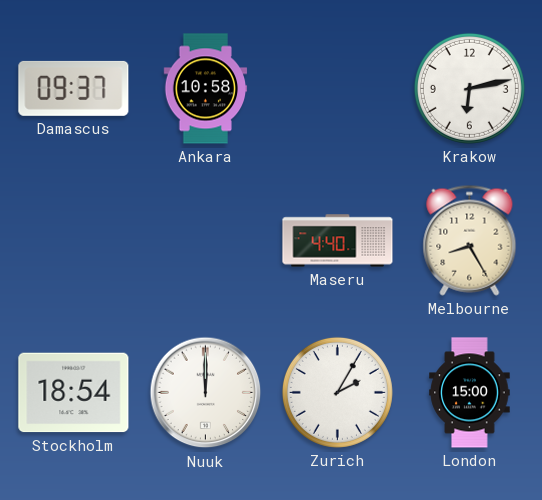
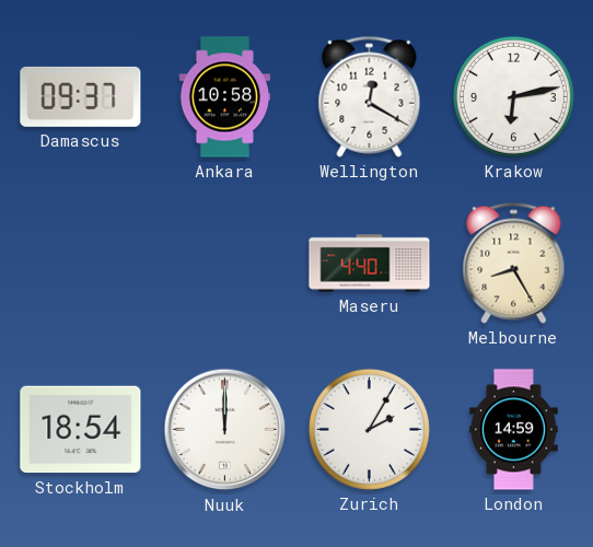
Wellington: none -> 12:20 (370, 96)
London: 15:00 -> 14:59 (514, 430)
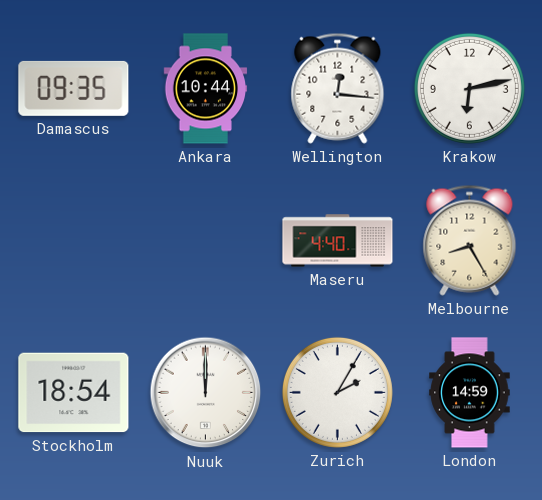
Damascus: 09:37 -> 09:35 (74, 88)
Ankara: 10:58 -> 10:44 (206, 89)
Wellington: 12:20 -> 12:16 (338, 88)
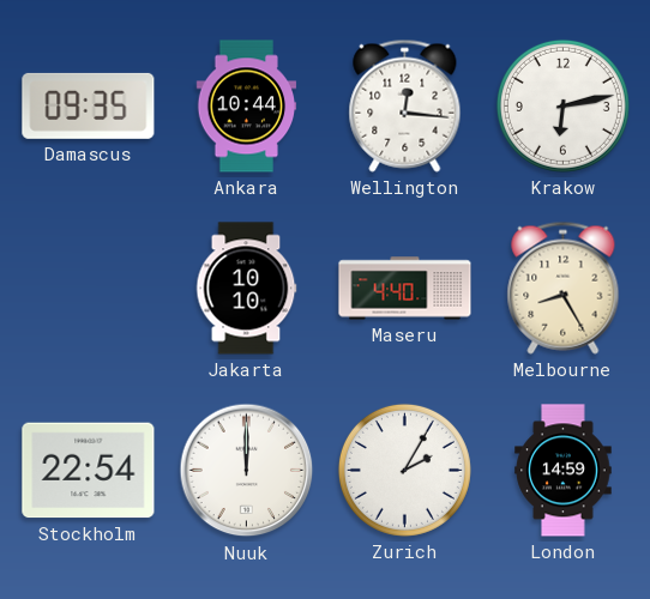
Jakarta: none -> 10:10 (247, 289)
Stockholm: 18:54 -> 22:54 (89, 471)
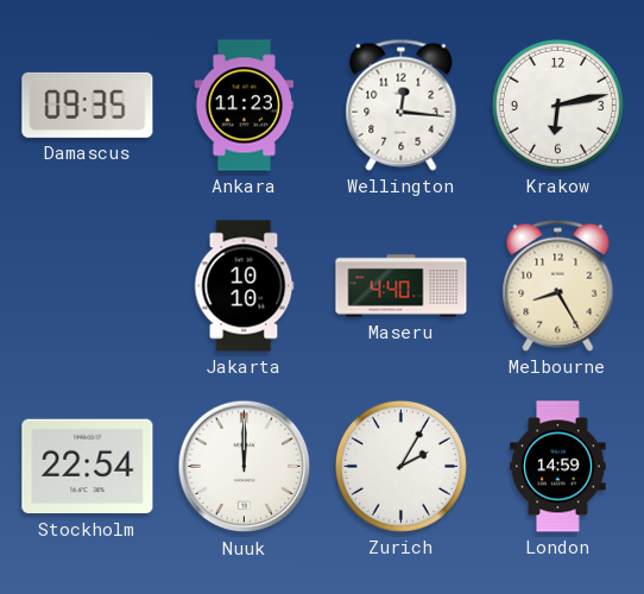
Ankara: 10:44 -> 11:23 (245, 106)
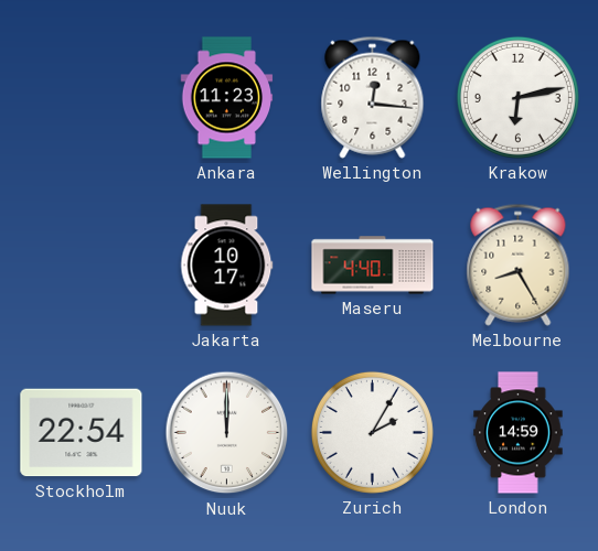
Damascus: 09:35 -> none (88, 105)
Jakarta: 10:10 -> 10:17 (227, 266)
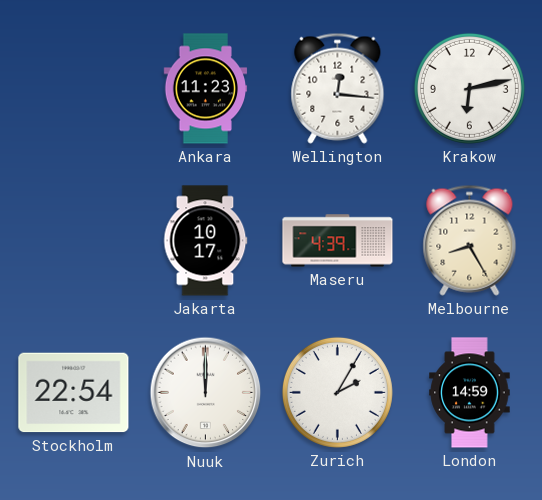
Maseru: 4:40 -> 4:39 (338, 241)
